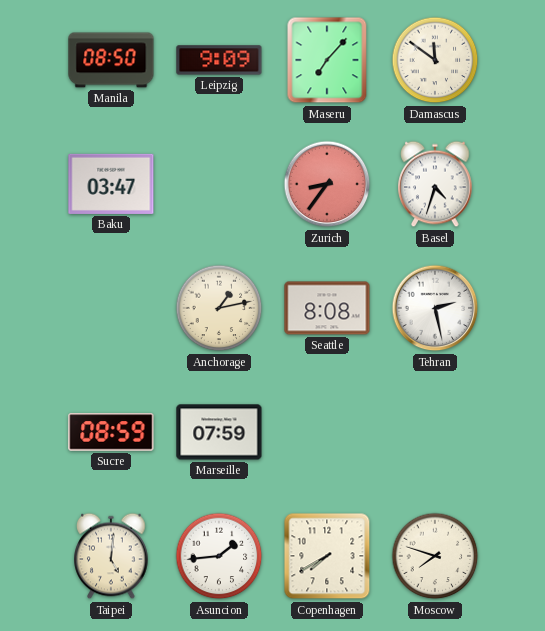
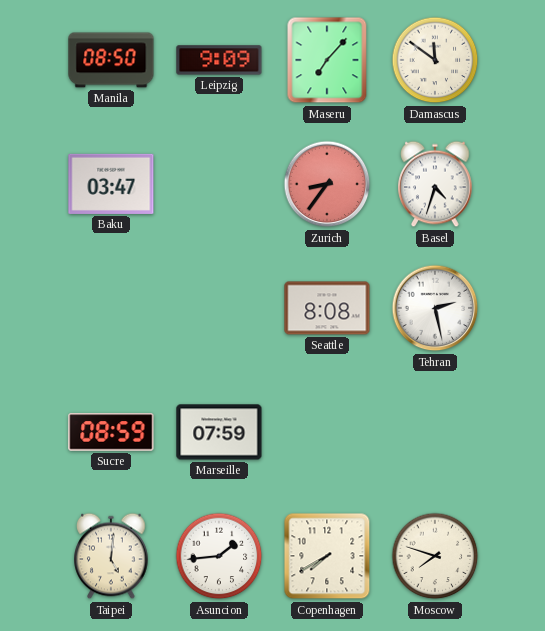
Anchorage: 1:13 -> none (219, 308)
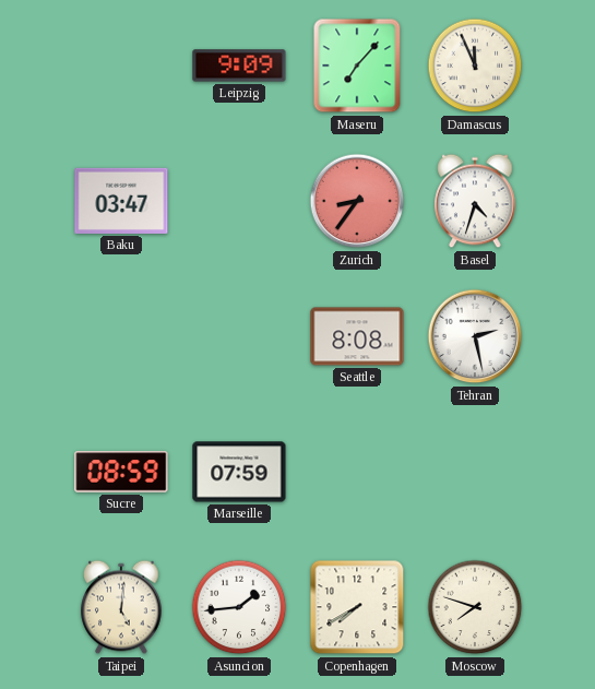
Manila: 08:50 -> none (111, 60)
Damascus: 11:51 -> 11:56 (475, 66)
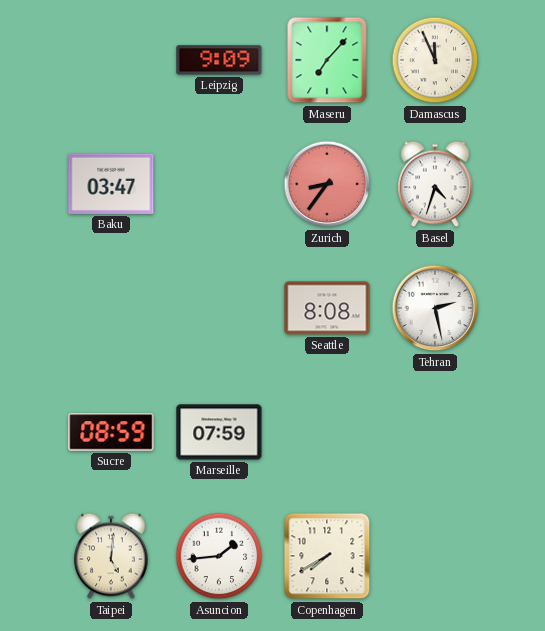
Moscow: 7:48 -> none (475, 607)
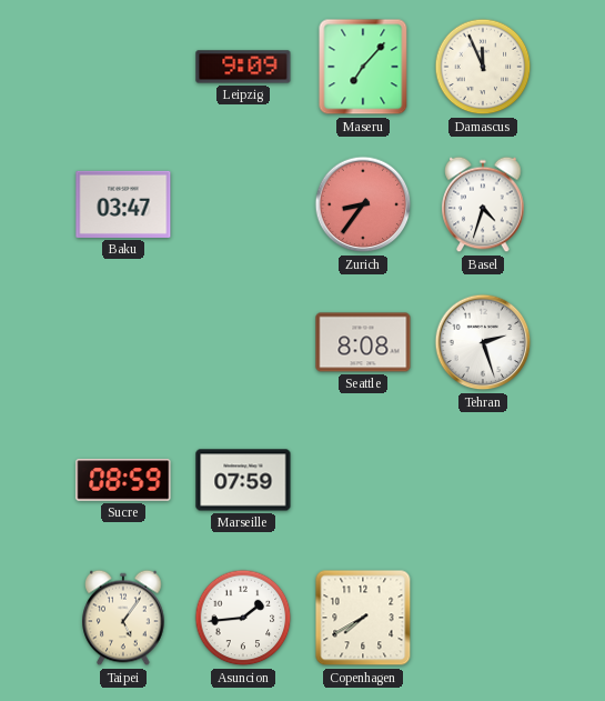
Tehran: 2:28 -> 2:27 (483, 342)
Taipei: 5:01 -> 5:06 (123, 618)
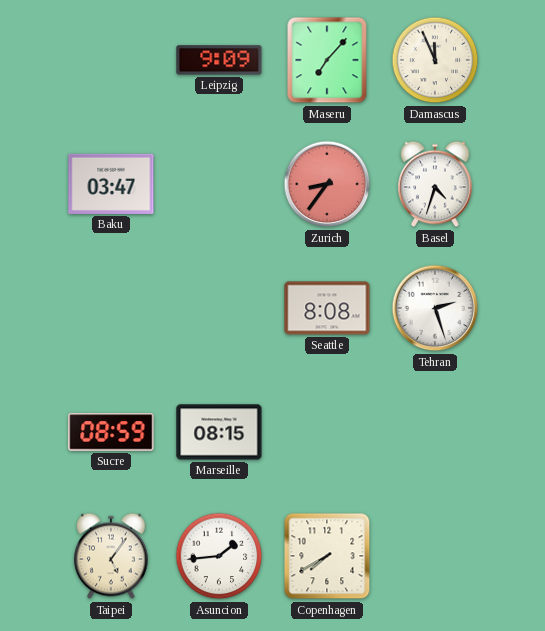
Marseille: 07:59 -> 08:15 (219, 432)
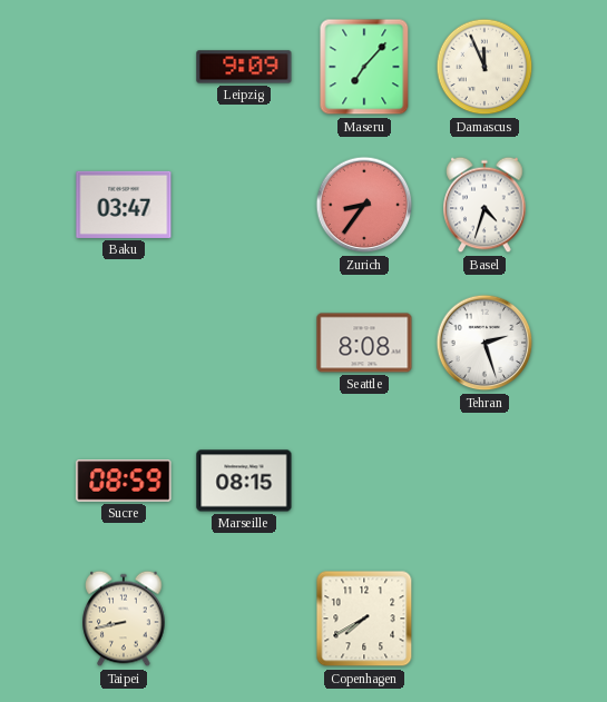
Taipei: 5:06 -> 8:43 (124, 619)
Asuncion: 1:44 -> none (219, 556)
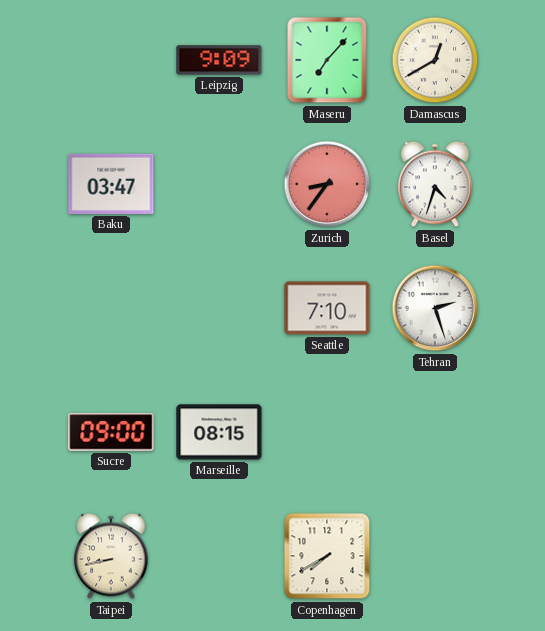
Damascus: 11:56 -> 12:40 (435, 60)
Seattle: 8:08 -> 7:10 (327, 308)
Sucre: 08:59 -> 09:00 (111, 432)
